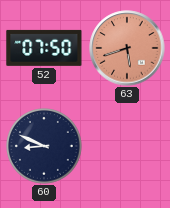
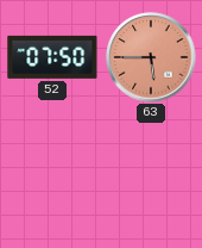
63: 5:42 -> 5:45 (151, 57)
60: 8:49 -> none (45, 147)
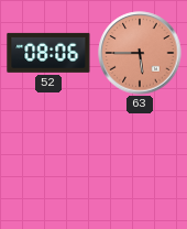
52: 07:50 -> 08:06 (48, 53)
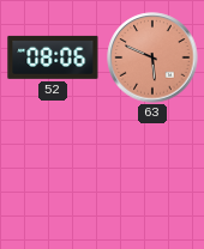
63: 5:45 -> 5:49 (152, 57)
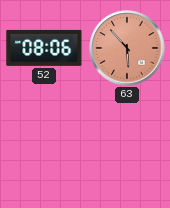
63: 5:49 -> 5:53 (127, 48)
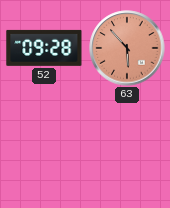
52: 08:06 -> 09:28 (44, 48)
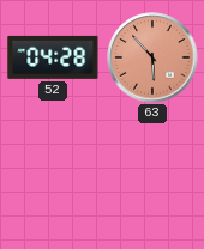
52: 09:28 -> 04:28 (53, 57)
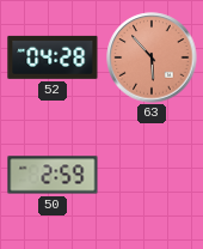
50: none -> 2:59 (53, 175)
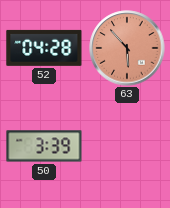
50: 2:59 -> 3:39 (44, 146)
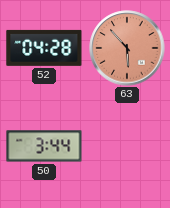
50: 3:39 -> 3:44 (44, 146)
